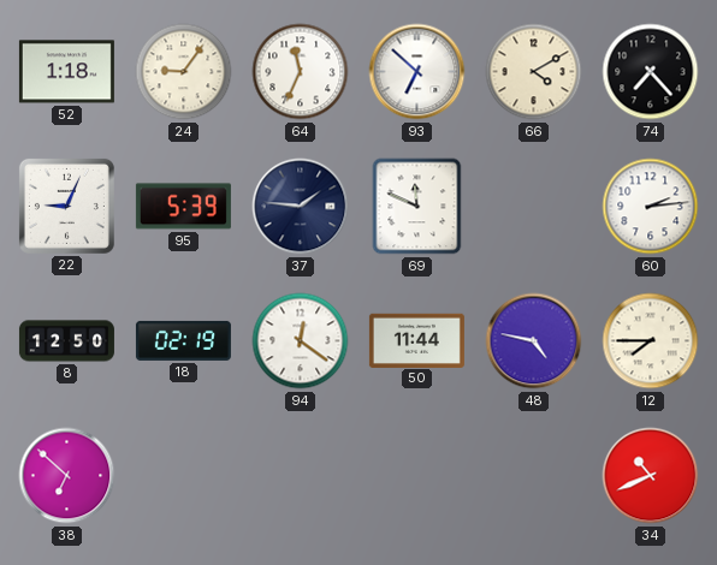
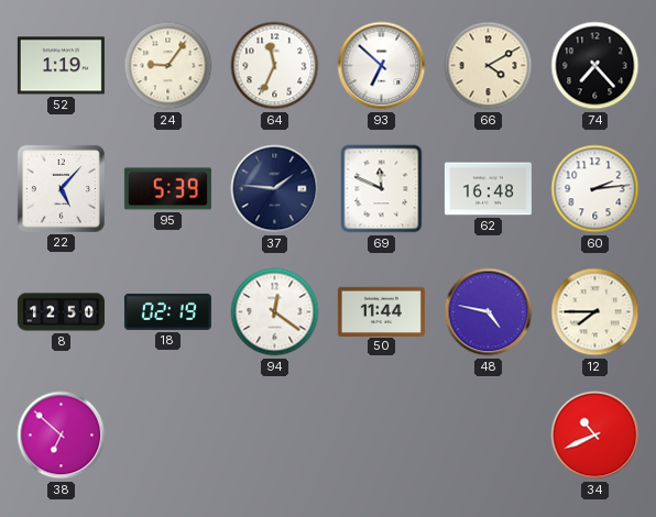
52: 1:18 -> 1:19 (61, 66)
22: 9:04 -> 5:07 (61, 188)
62: none -> 16:48 (488, 189)
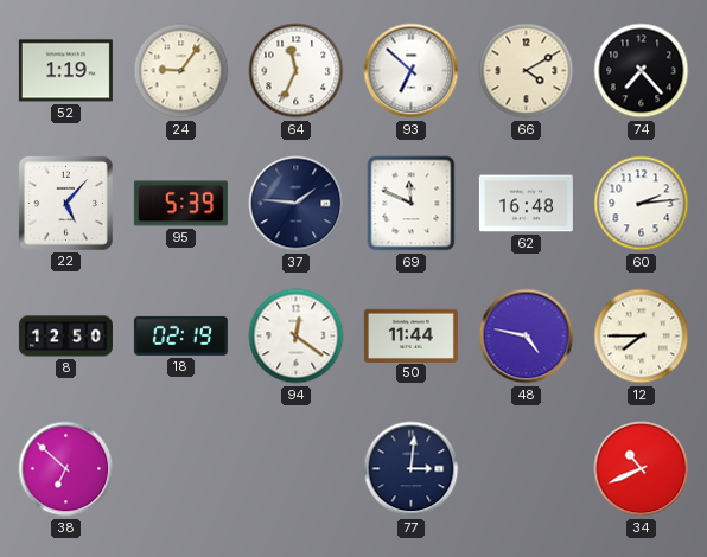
77: none -> 3:01 (412, 469)
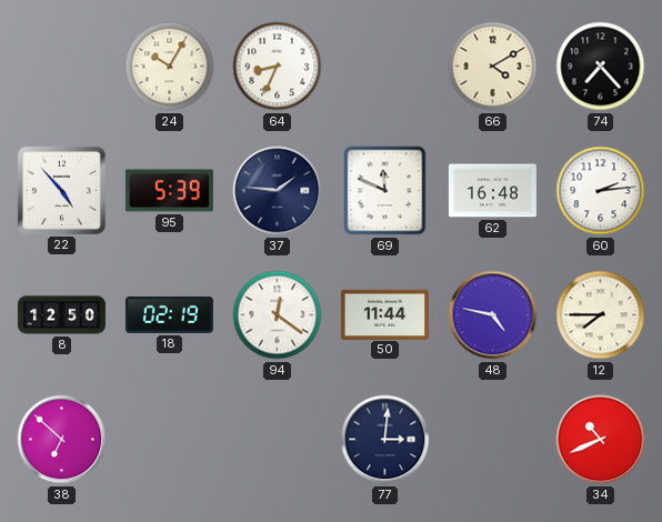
52: 1:19 -> none (65, 71)
24: 9:06 -> 10:05 (170, 67)
64: 11:34 -> 8:34 (278, 67)
93: 6:52 -> none (412, 71)
22: 5:07 -> 4:53 (61, 190)
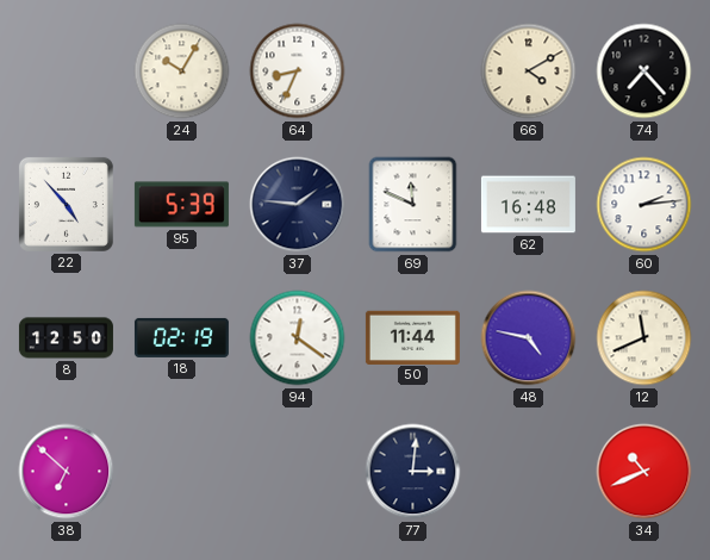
12: 7:45 -> 11:41 (644, 338)
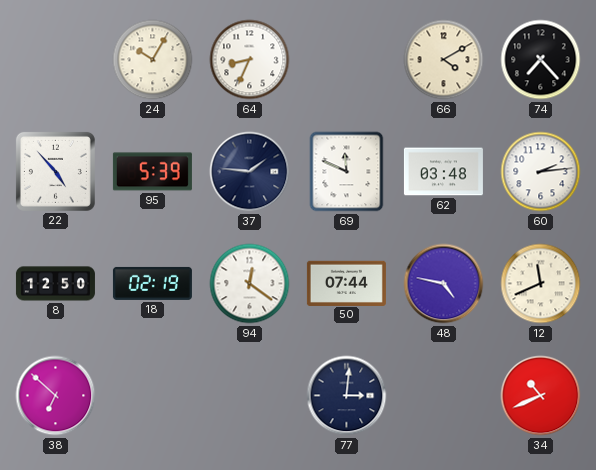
62: 16:48 -> 03:48 (443, 172)
50: 11:44 -> 07:44 (346, 283)
